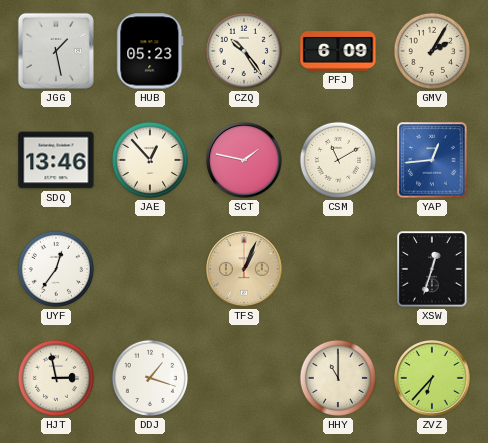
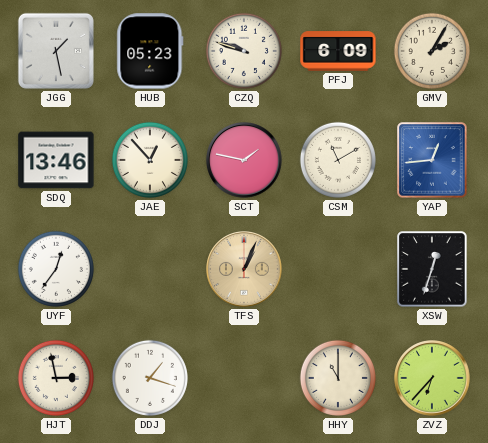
CZQ: 10:24 -> 9:48 (244, 51)
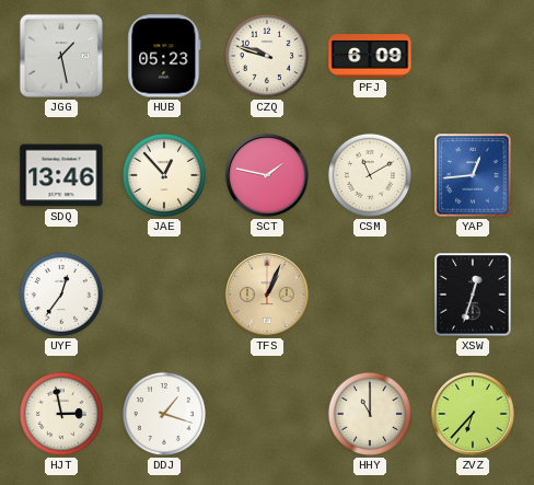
GMV: 2:05 -> none (432, 51)
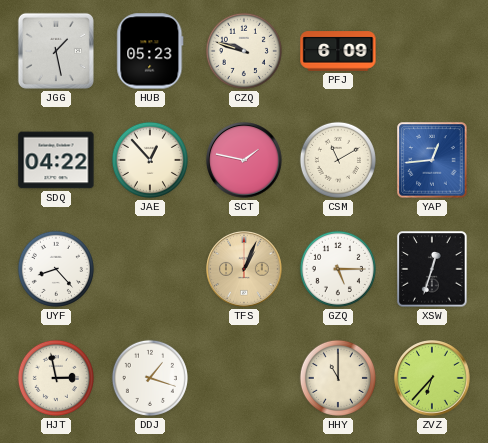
SDQ: 13:46 -> 04:22 (56, 160)
UYF: 12:36 -> 8:23 (56, 269)
GZQ: none -> 5:15 (338, 269)
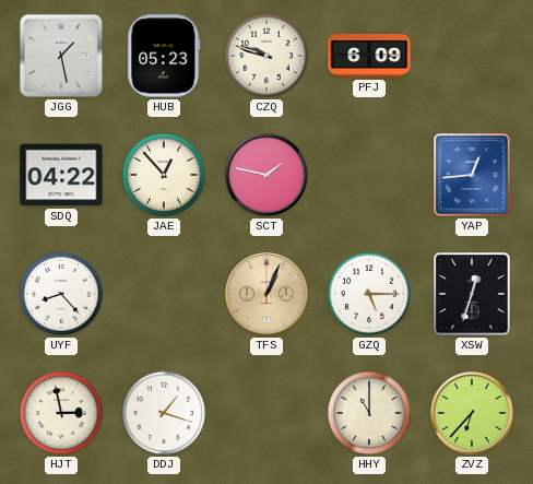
CSM: 11:10 -> none (338, 160)
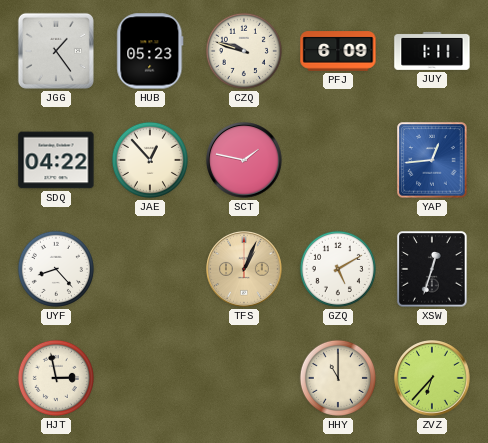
JGG: 1:28 -> 1:24 (56, 51)
JUY: none -> 1:11 (432, 51)
GZQ: 5:15 -> 5:10 (338, 269)
DDJ: 1:18 -> none (164, 413)
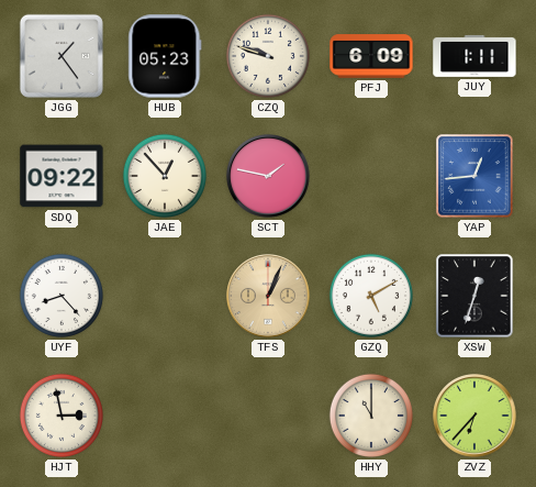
SDQ: 04:22 -> 09:22 (62, 176)
